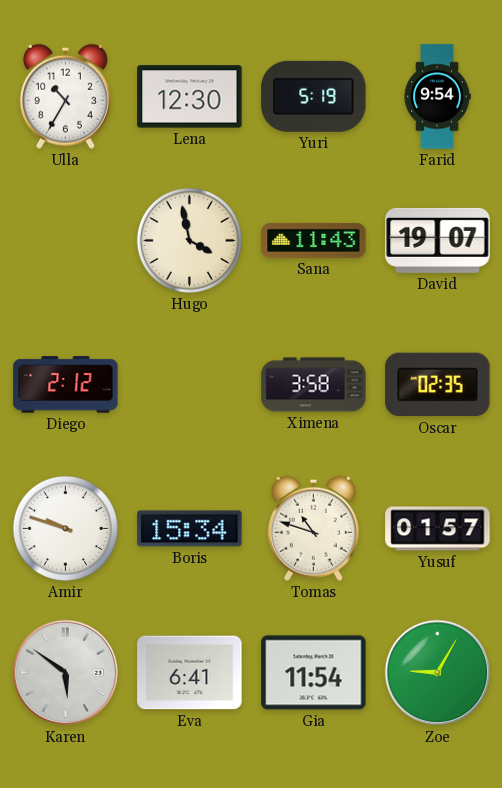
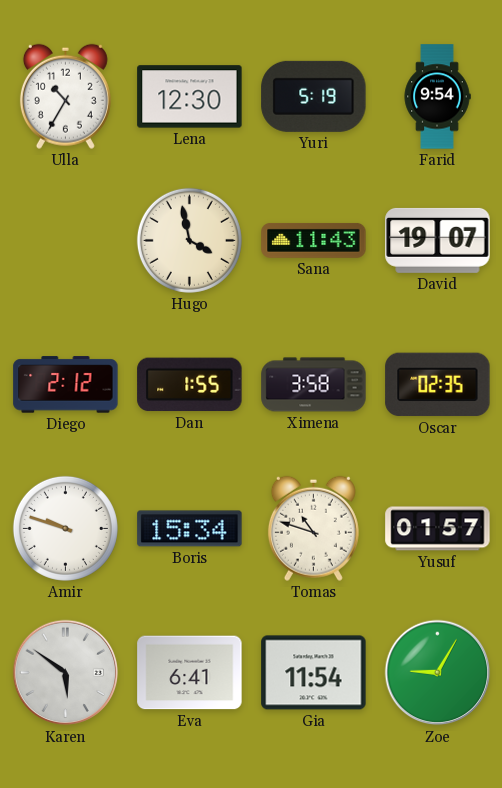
Dan: none -> 1:55 (190, 385)
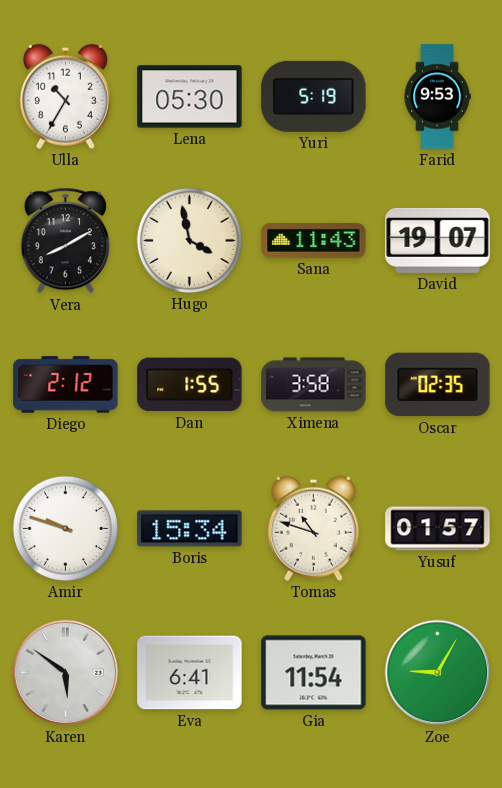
Lena: 12:30 -> 05:30 (190, 97)
Farid: 9:54 -> 9:53 (437, 97)
Vera: none -> 8:10 (65, 241)
